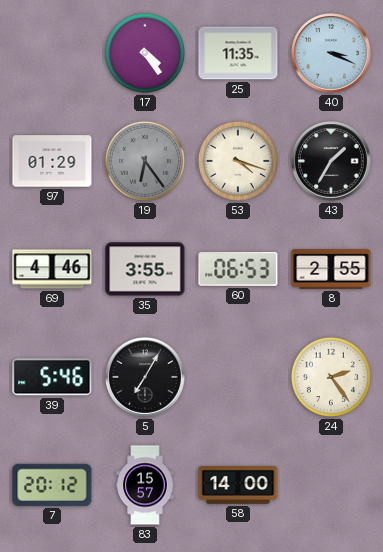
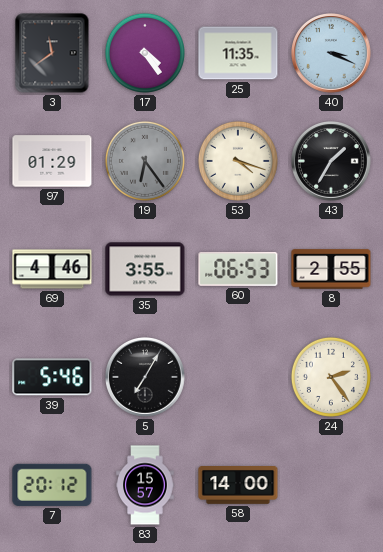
3: none -> 11:39 (52, 53)
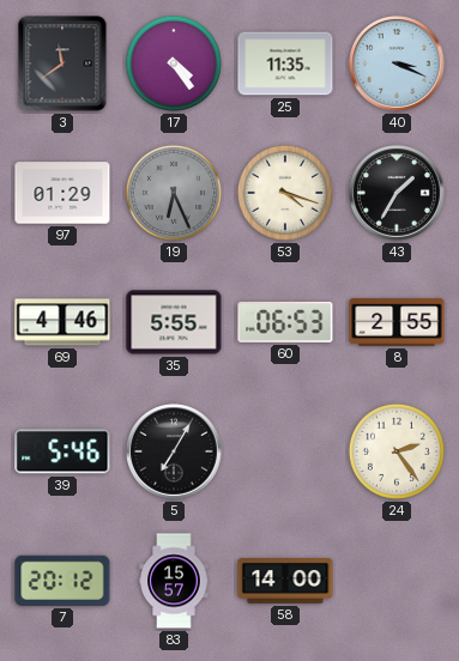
19: 6:24 -> 6:26 (174, 193)
35: 3:55 -> 5:55 (174, 322)
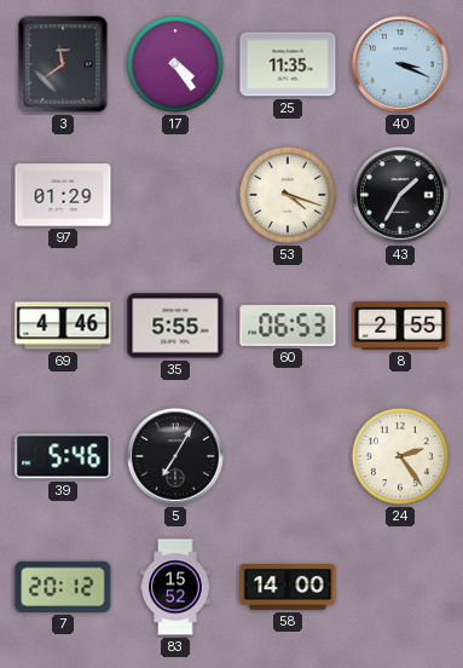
19: 6:26 -> none (174, 193)
83: 15:57 -> 15:52 (175, 587)
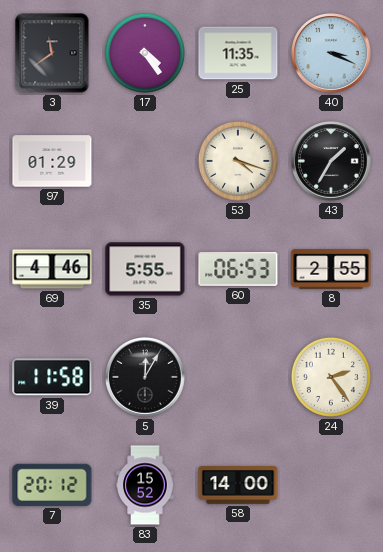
39: 5:46 -> 11:58 (52, 377)
5: 7:05 -> 12:05 (146, 378)
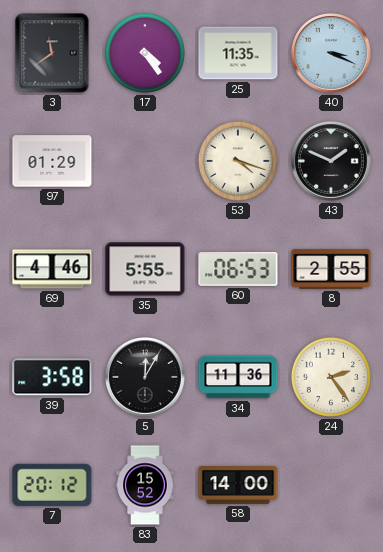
43: 1:35 -> 1:49 (332, 162)
39: 11:58 -> 3:58 (52, 377)
34: none -> 11:36 (238, 377)
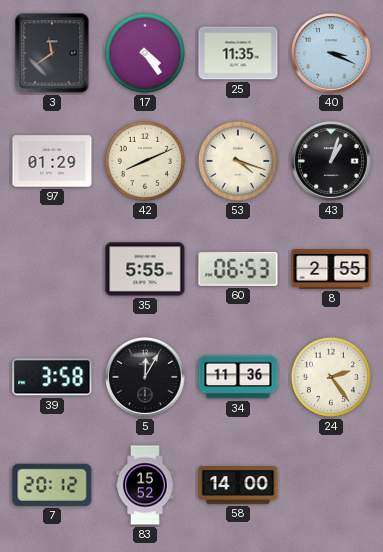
42: none -> 8:11 (145, 161)
43: 1:49 -> 1:03 (332, 162)
69: 4:46 -> none (52, 269)
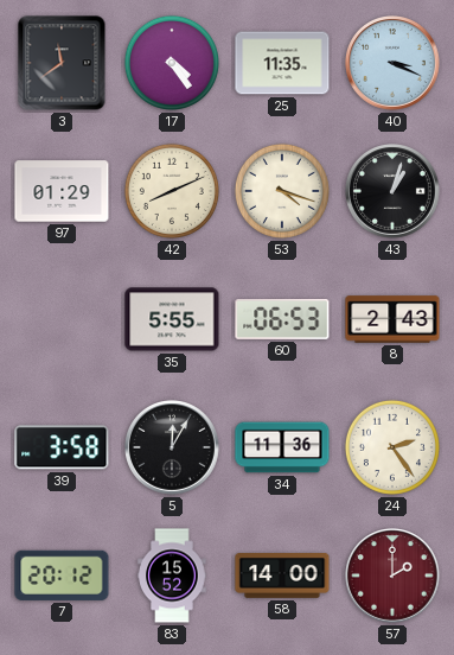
8: 2:55 -> 2:43 (392, 319)
57: none -> 2:00 (394, 577)
